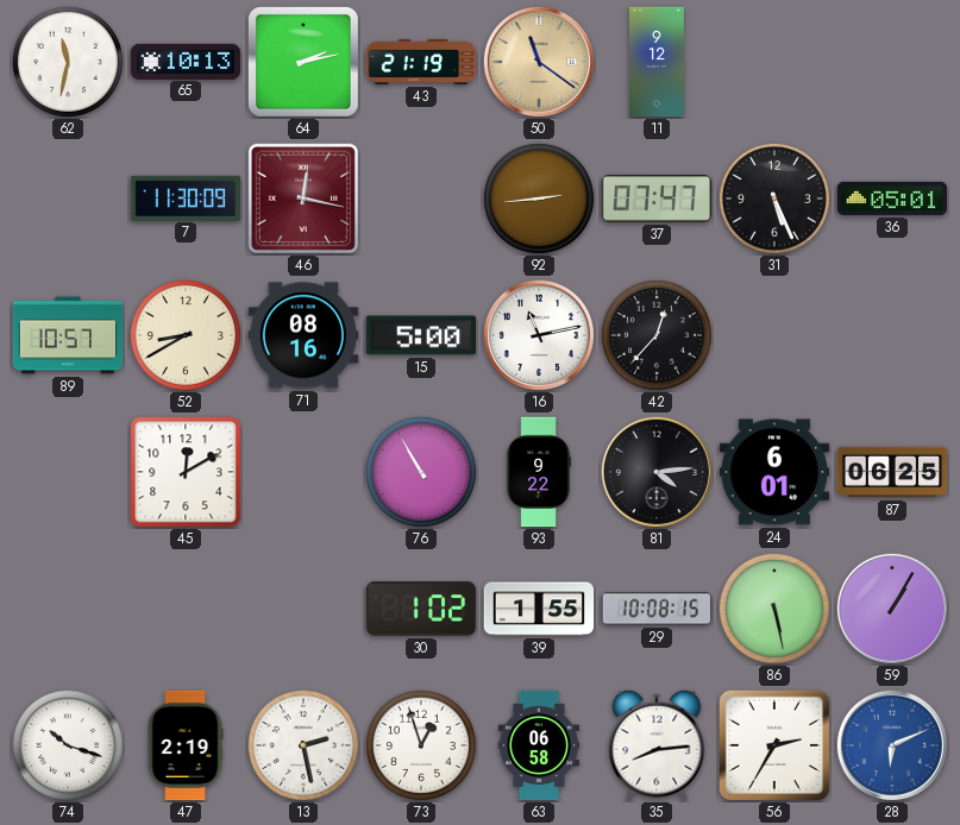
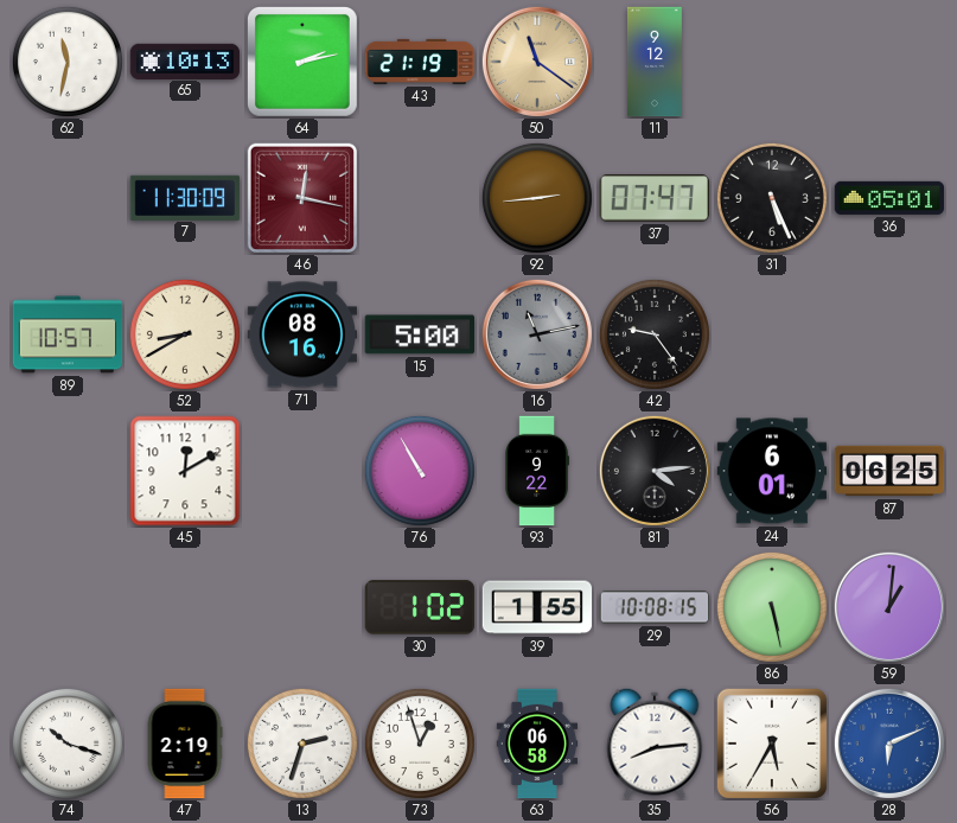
16 dial: white -> grey (537, 334)
42: 12:37 -> 9:24 (655, 334)
59: 1:05 -> 1:01 (889, 607)
13: 2:28 -> 2:33 (302, 744)
56: 2:35 -> 5:35 (772, 744)
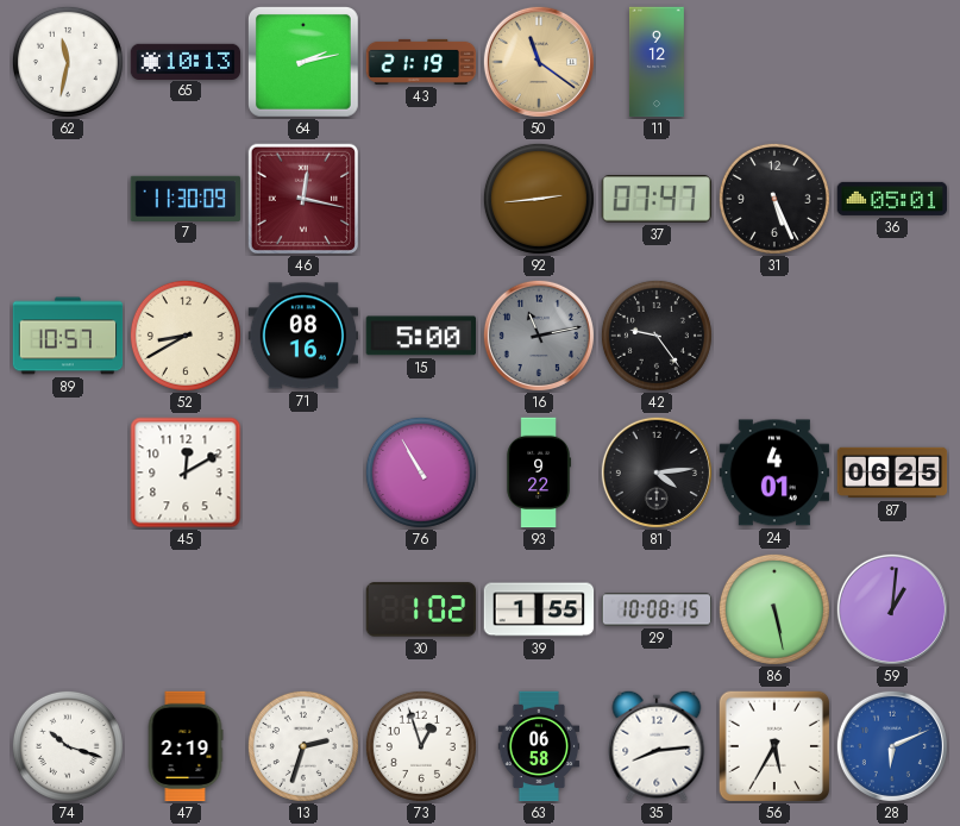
24: 6:01 -> 4:01 (774, 473)
